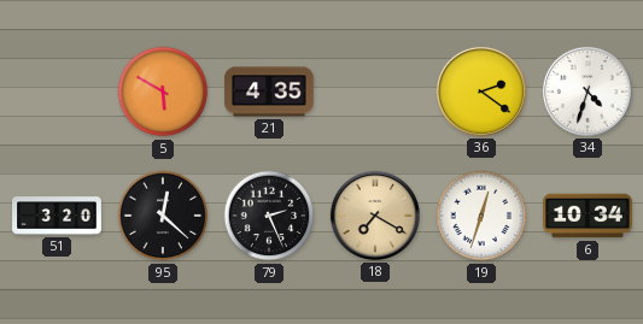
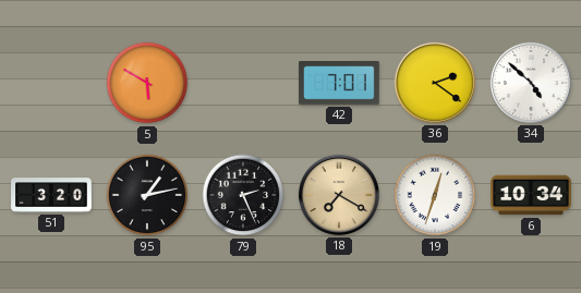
21: 4:35 -> none (269, 92)
42: none -> 7:01 (339, 83)
34: 4:33 -> 4:52 (531, 83)
95: 12:22 -> 1:13 (147, 195)
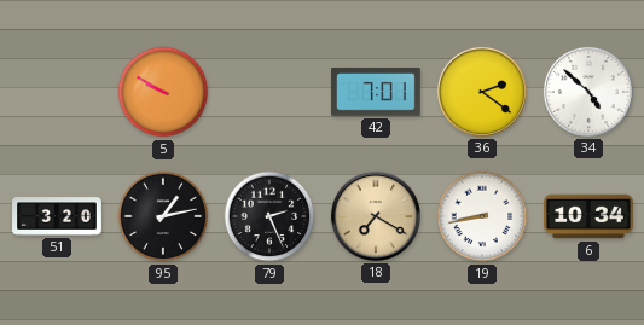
5: 5:50 -> 9:50 (163, 92)
19: 12:33 -> 8:43 (482, 216)
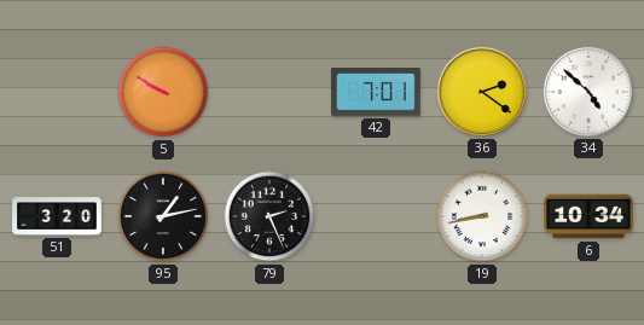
18: 7:20 -> none (376, 216)
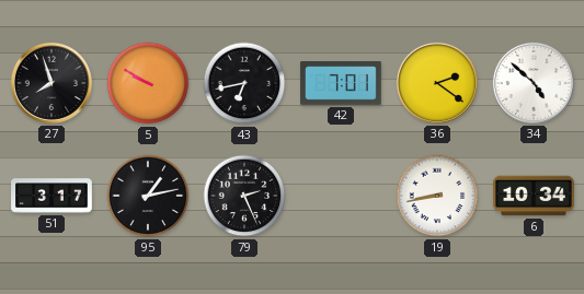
27: none -> 7:57 (51, 83)
43: none -> 6:43 (244, 83)
51: 3:20 -> 3:17 (51, 196)
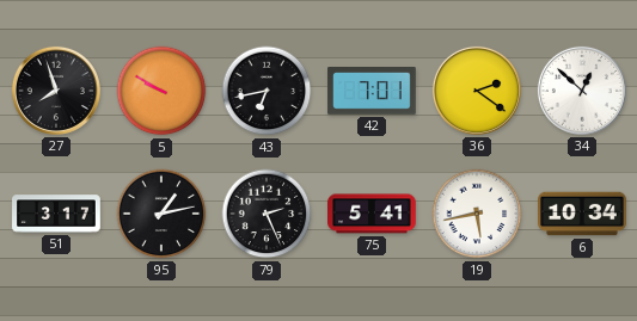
34: 4:52 -> 12:52 (582, 91)
75: none -> 5:41 (373, 214)
19: 8:43 -> 5:43 (477, 214)
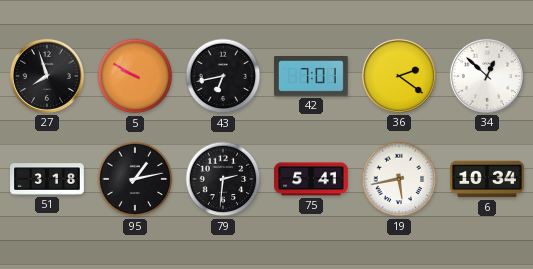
51: 3:17 -> 3:18 (47, 179)
79: 2:26 -> 2:31 (223, 179)
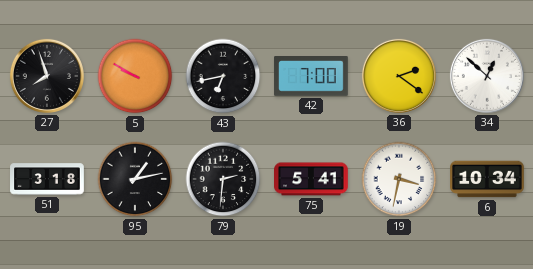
42: 7:01 -> 7:00 (311, 76)
19: 5:43 -> 3:32 (399, 179)
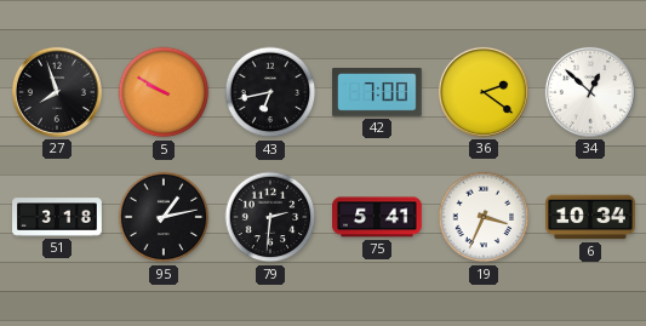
19: 3:32 -> 3:34 (484, 217)
